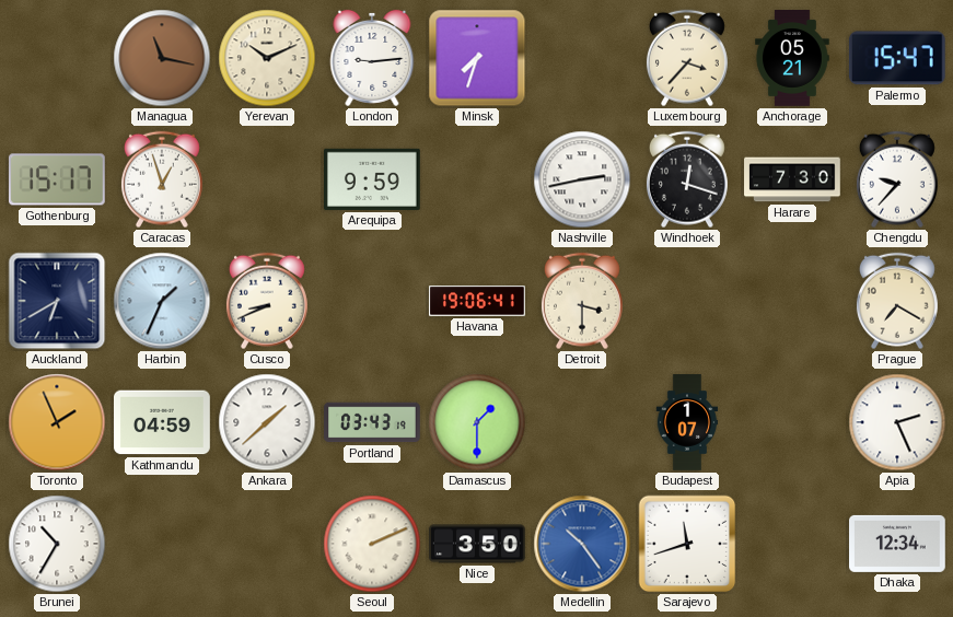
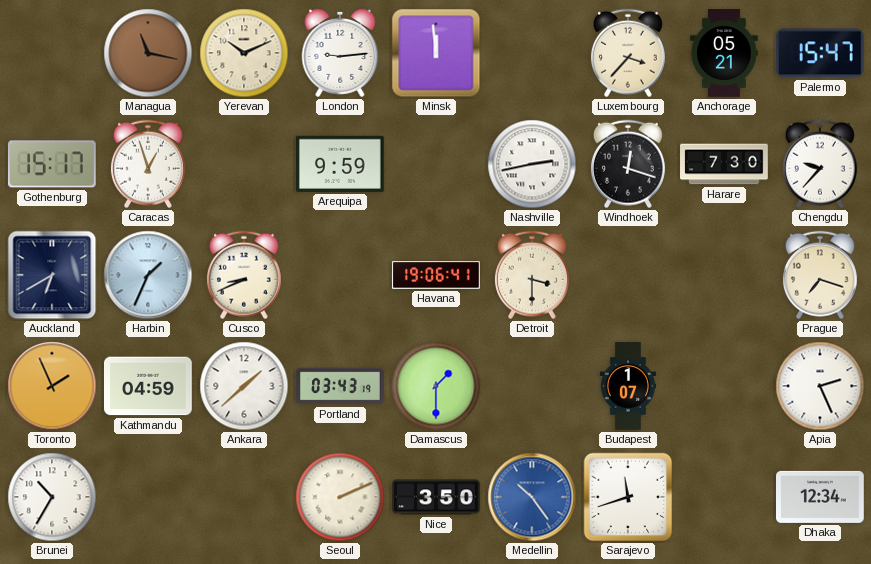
Minsk: 7:33 -> 11:59 (436, 53)
Prague: 7:20 -> 7:18 (820, 275)
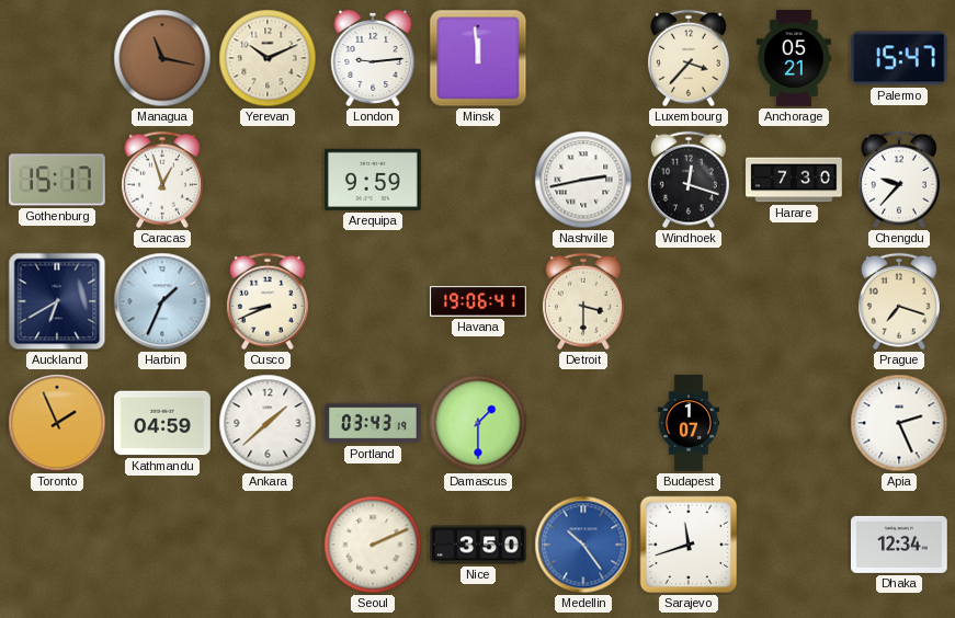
Brunei: 10:35 -> none (52, 497)
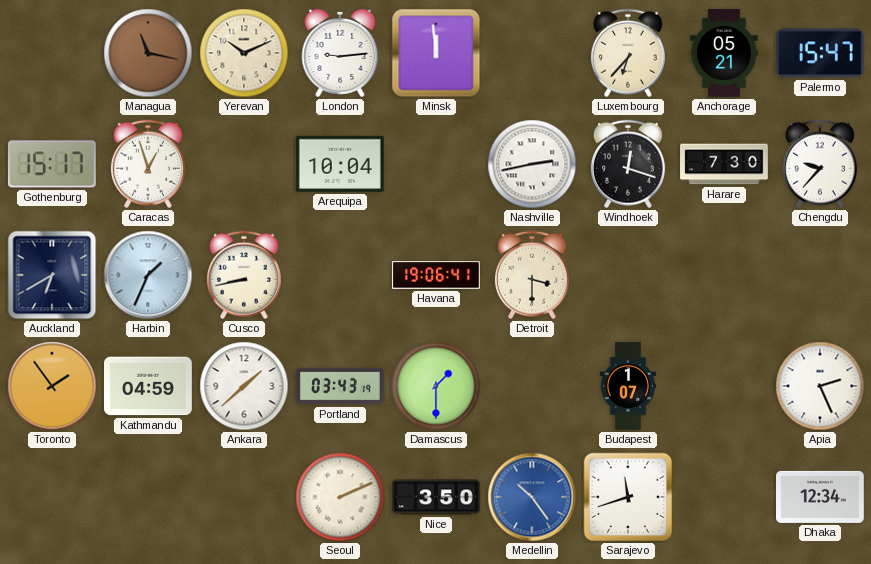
Luxembourg: 3:37 -> 6:37 (628, 53)
Arequipa: 9:59 -> 10:04 (341, 164)
Cusco: 8:41 -> 8:43 (244, 275)
Prague: 7:18 -> none (899, 301)
Toronto: 1:56 -> 1:54 (52, 386)
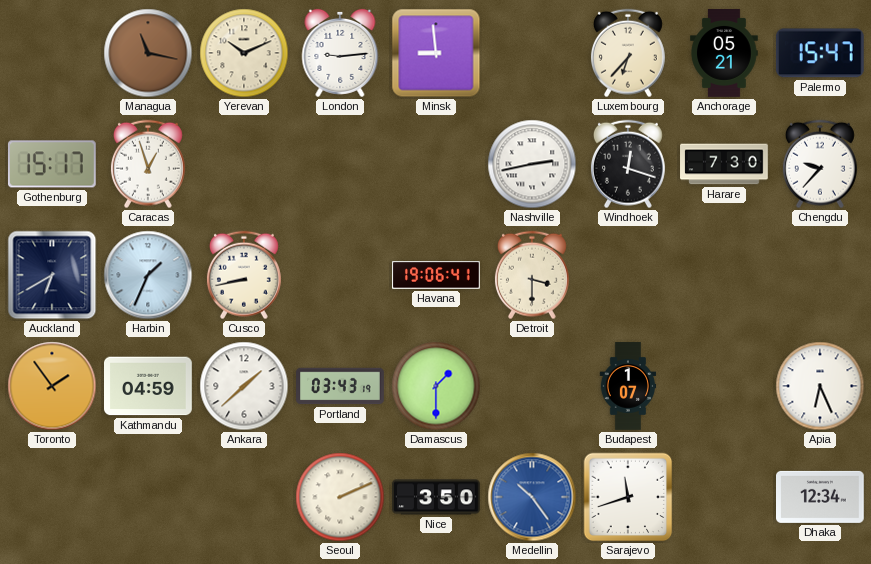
Minsk: 11:59 -> 8:59 (436, 53)
Arequipa: 10:04 -> none (341, 164)
Apia: 2:26 -> 6:26 (820, 386)
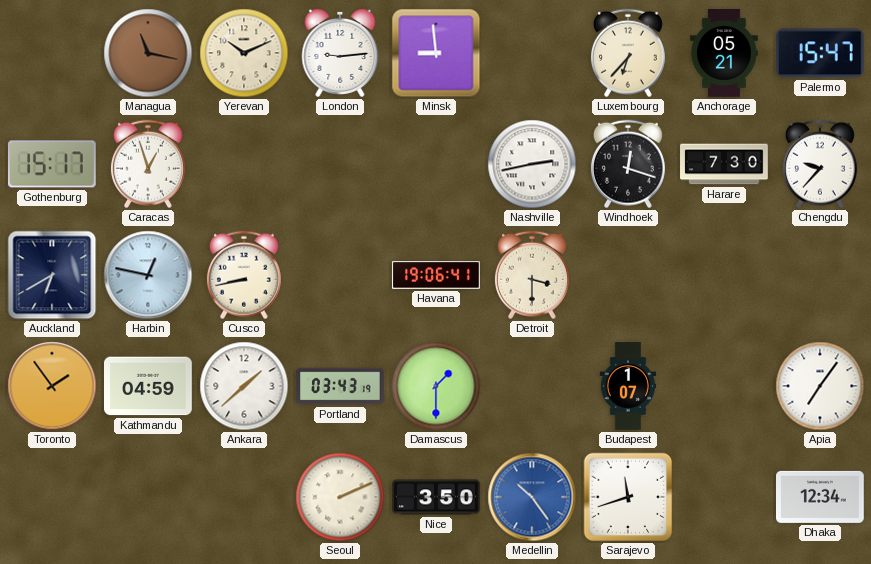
Harbin: 1:34 -> 12:47 (148, 275)
Apia: 6:26 -> 7:06 (820, 386)
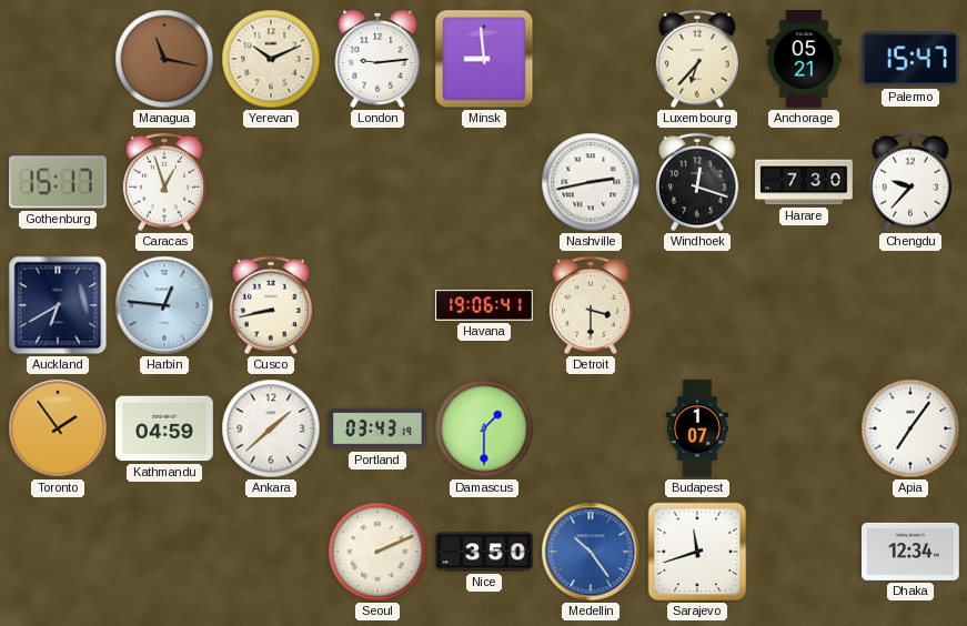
Harbin: 12:47 -> 12:46 (164, 305)
